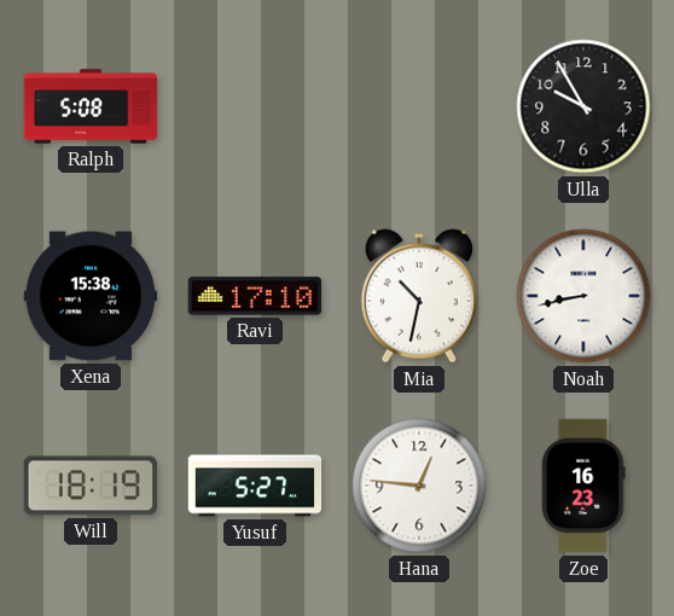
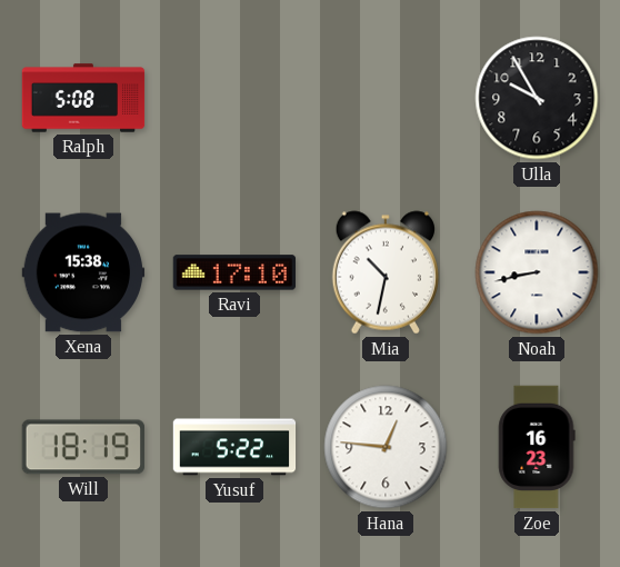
Yusuf: 5:27 -> 5:22 (234, 447)
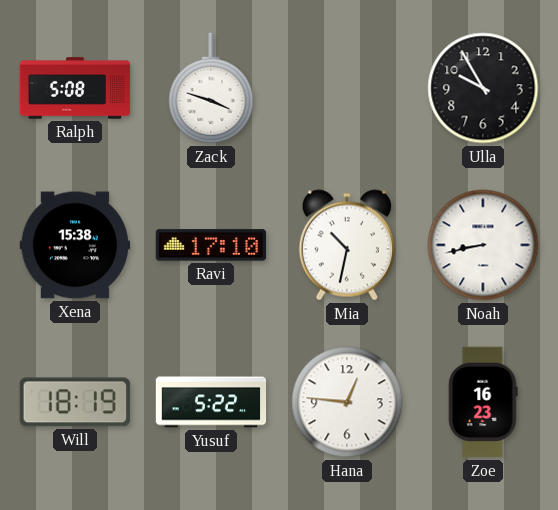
Zack: none -> 3:48 (211, 88)
